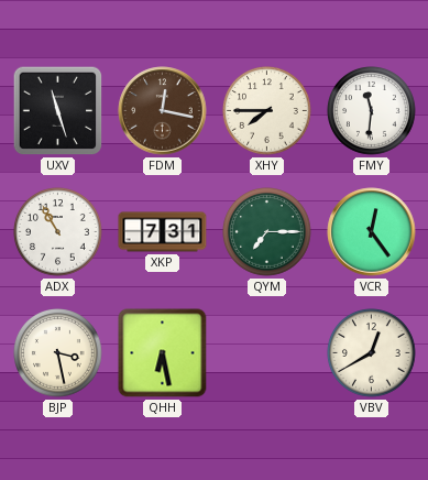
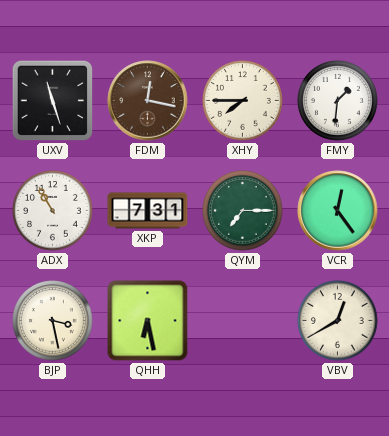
FMY: 11:31 -> 1:31 (338, 101)
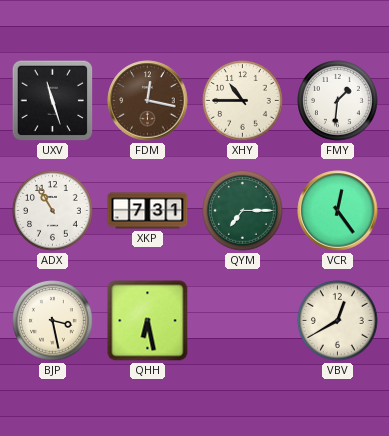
XHY: 7:45 -> 10:45 (243, 101)
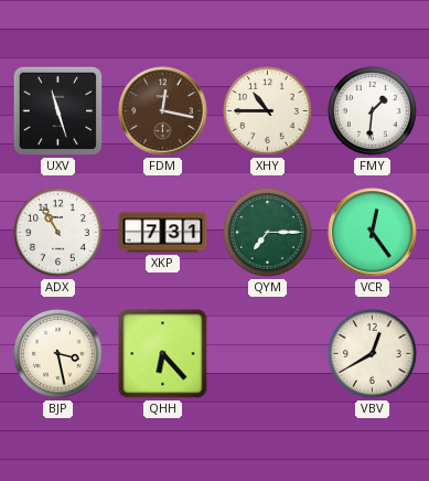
QHH: 6:28 -> 6:23 (163, 354)
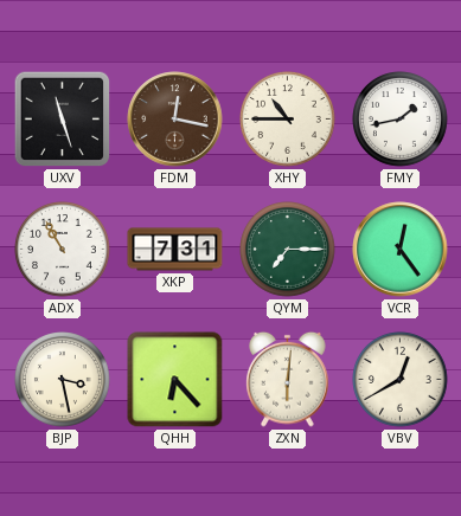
FMY: 1:31 -> 1:43 (401, 120)
ZXN: none -> 6:01 (288, 379)
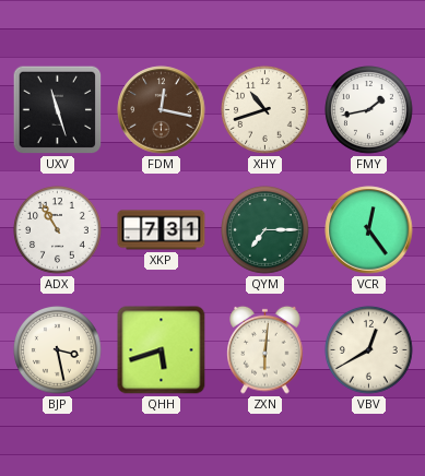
XHY: 10:45 -> 10:42 (265, 110)
QHH: 6:23 -> 5:42 (162, 350)
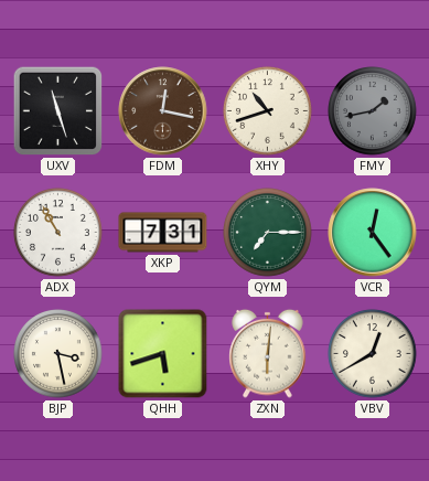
FMY dial: white -> grey (373, 111)
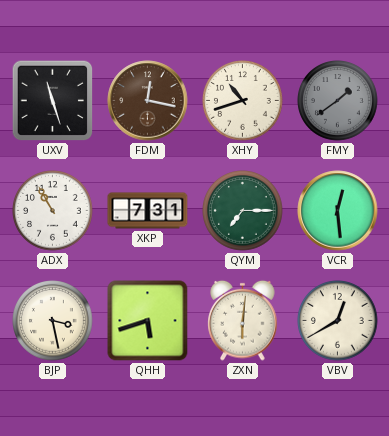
FMY: 1:43 -> 1:39 (338, 101)
VCR: 12:24 -> 12:29 (338, 211)
